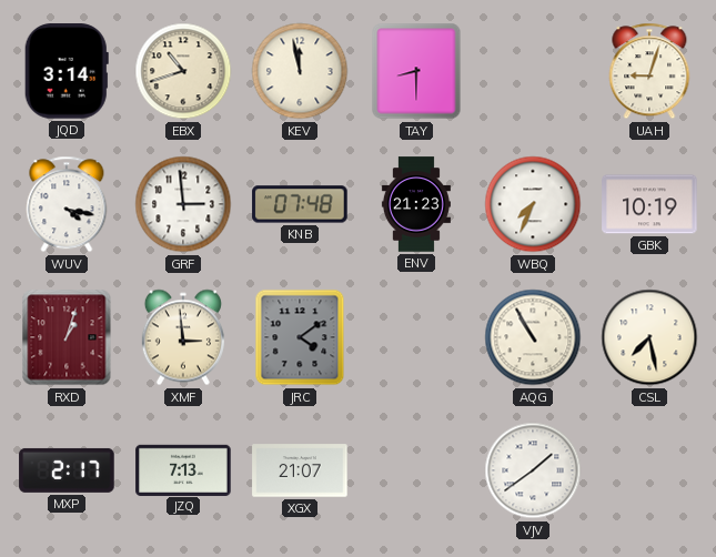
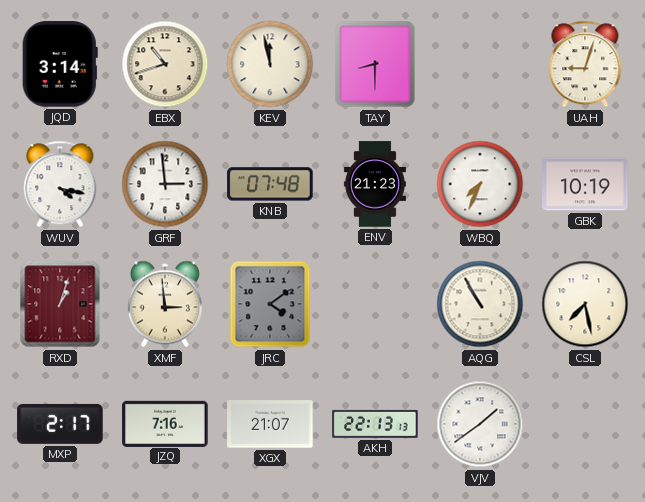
JZQ: 7:13 -> 7:16 (165, 423)
AKH: none -> 22:13 (375, 424)
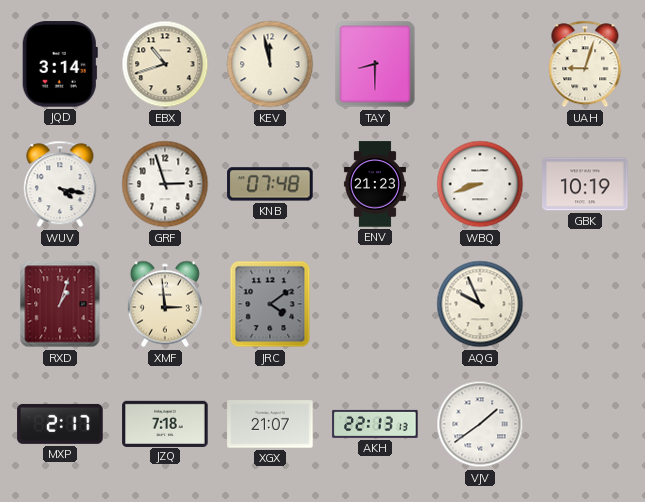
GRF: 2:59 -> 2:57 (165, 184)
WBQ: 7:34 -> 8:42 (480, 184)
AQG: 10:55 -> 9:56 (480, 304)
CSL: 7:28 -> none (585, 304)
JZQ: 7:16 -> 7:18 (165, 423)
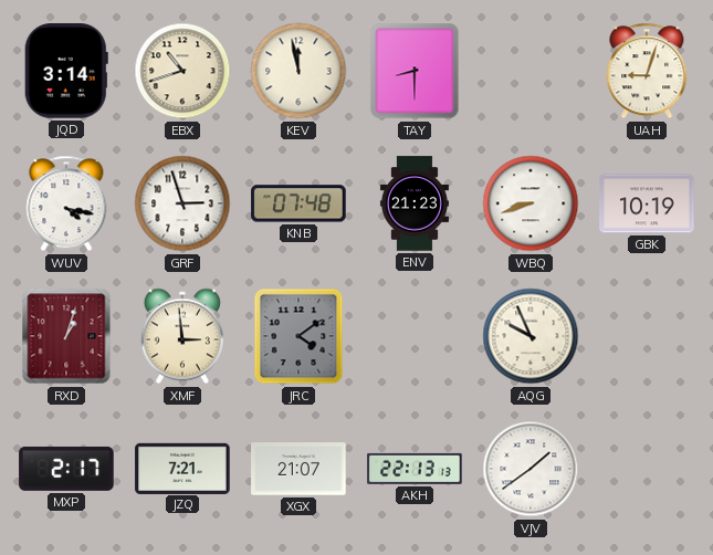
JZQ: 7:18 -> 7:21 (182, 468)
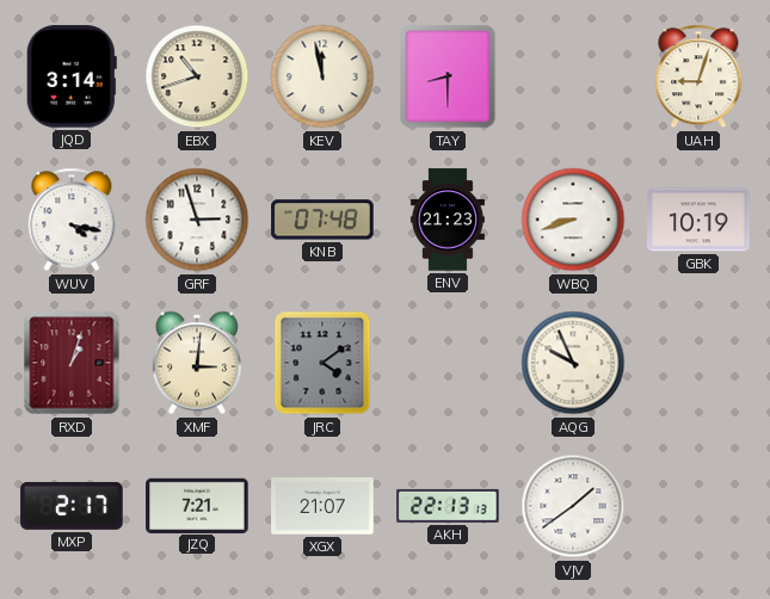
XMF: 2:59 -> 3:01 (197, 363)
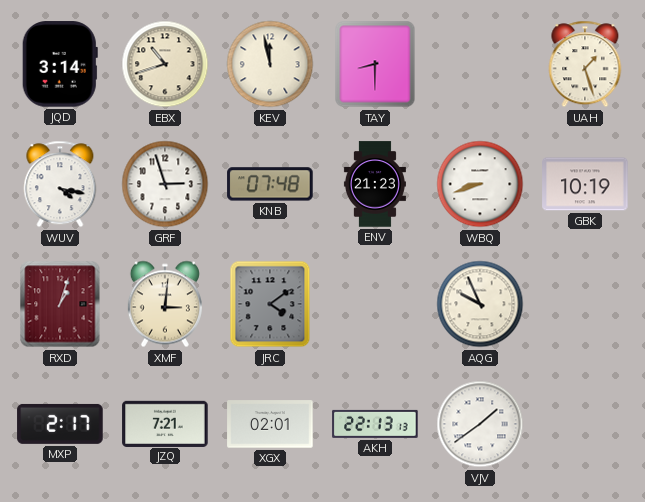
UAH: 9:03 -> 1:27 (585, 64)
XGX: 21:07 -> 02:01 (270, 424)
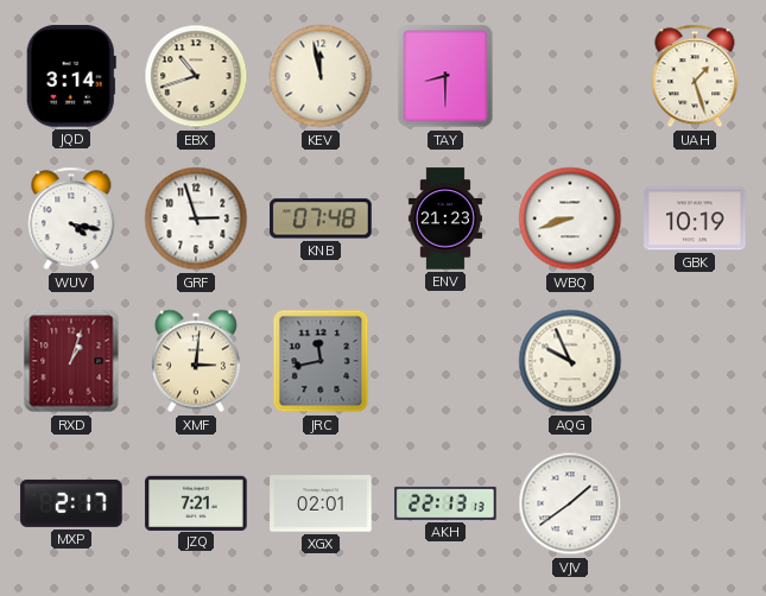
JRC: 4:09 -> 11:43 (321, 361)
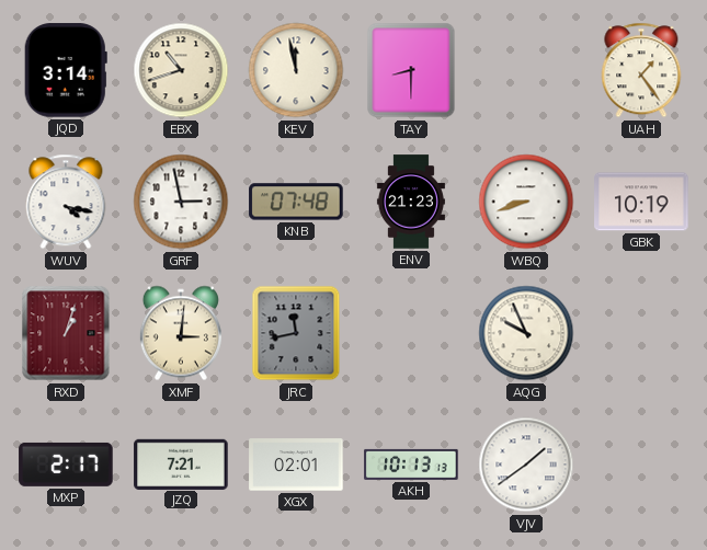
UAH: 1:27 -> 1:24 (641, 70)
GRF: 2:57 -> 2:58 (181, 202)
AKH: 22:13 -> 10:13 (411, 465)
